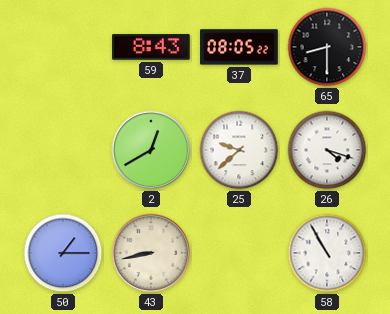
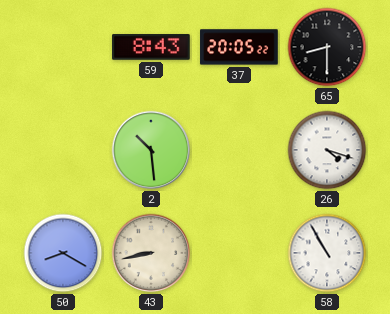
37: 08:05 -> 20:05 (239, 47)
2: 12:40 -> 10:29 (151, 150)
25: 9:38 -> none (239, 150)
50: 1:15 -> 8:20 (63, 253)
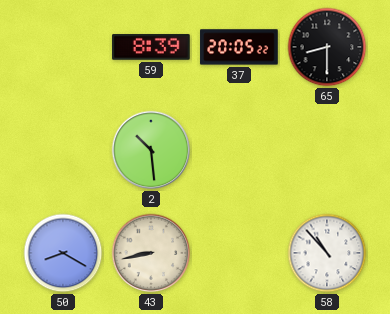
59: 8:43 -> 8:39 (151, 47)
26: 4:18 -> none (327, 150)
58: 10:55 -> 10:53 (327, 253)
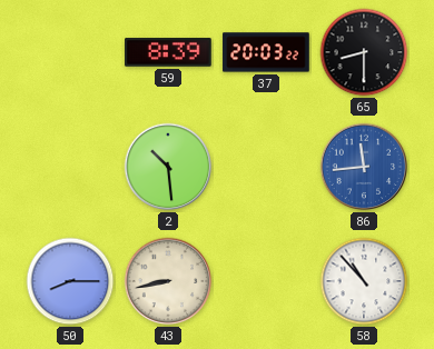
37: 20:05 -> 20:03 (266, 52)
86: none -> 11:44 (364, 167)
50: 8:20 -> 8:15 (70, 281)
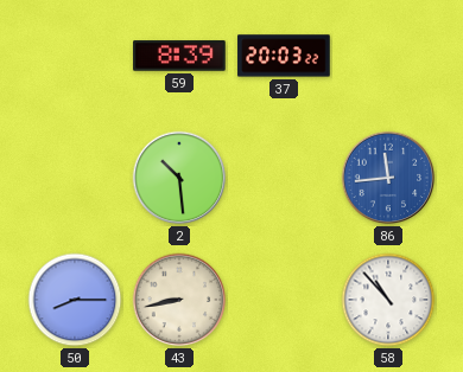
65: 8:30 -> none (364, 52)
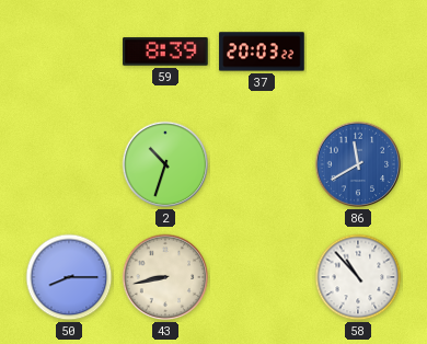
2: 10:29 -> 10:33 (165, 164)
86: 11:44 -> 11:40 (358, 164)
